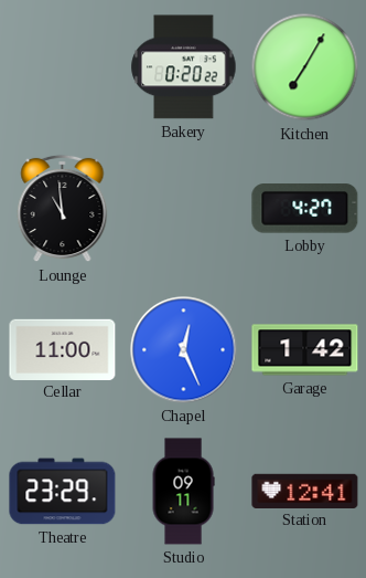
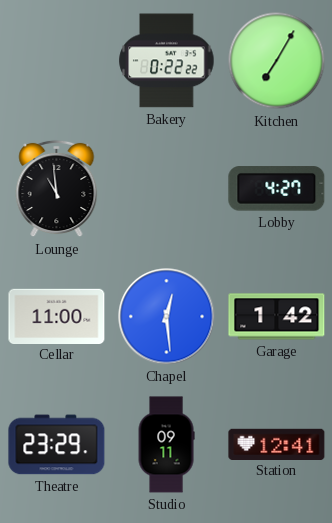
Bakery: 0:20 -> 0:22 (167, 61)
Chapel: 12:26 -> 12:29 (167, 317)
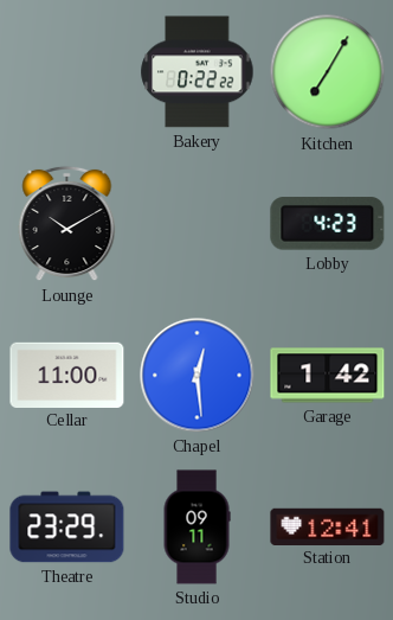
Lounge: 10:59 -> 10:10 (67, 224)
Lobby: 4:27 -> 4:23 (328, 224)
